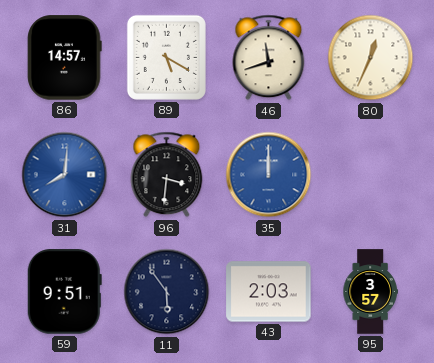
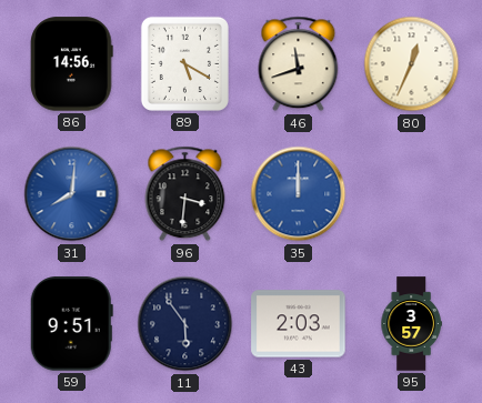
86: 14:57 -> 14:56 (72, 64)
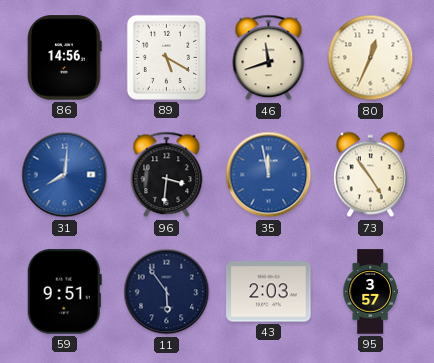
35: 12:00 -> 11:58 (269, 175)
73: none -> 4:54 (370, 175)
